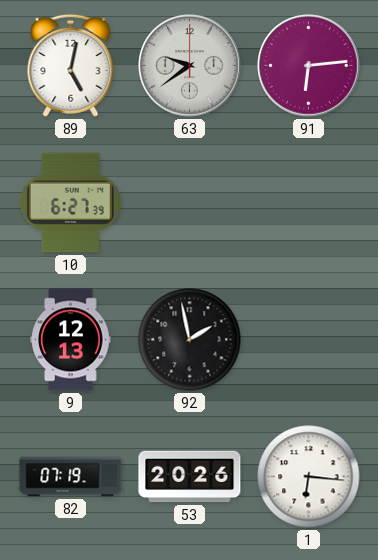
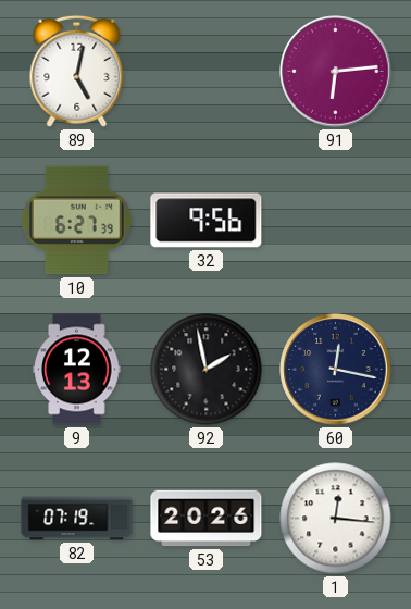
63: 9:39 -> none (190, 66)
32: none -> 9:56 (207, 221)
60: none -> 12:17 (336, 370)
1: 6:16 -> 12:16 (336, 519)
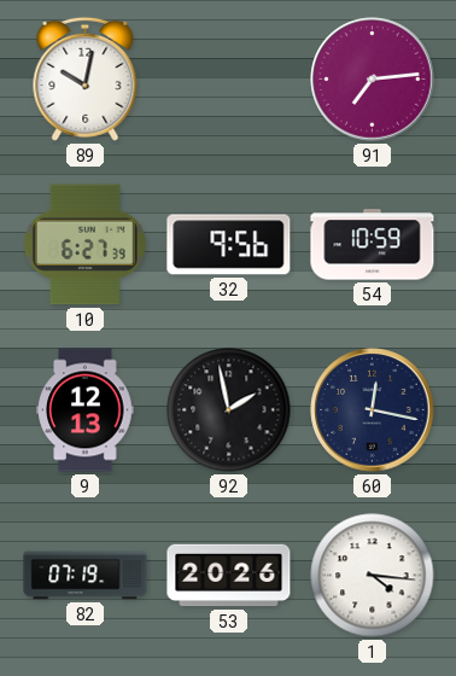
89: 5:02 -> 10:02 (86, 78)
91: 6:14 -> 7:14 (373, 80)
54: none -> 10:59 (373, 245)
1: 12:16 -> 4:16 (373, 576)
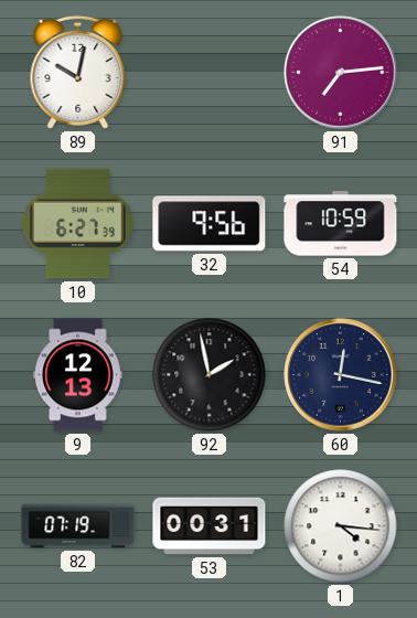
53: 20:26 -> 00:31 (210, 526)
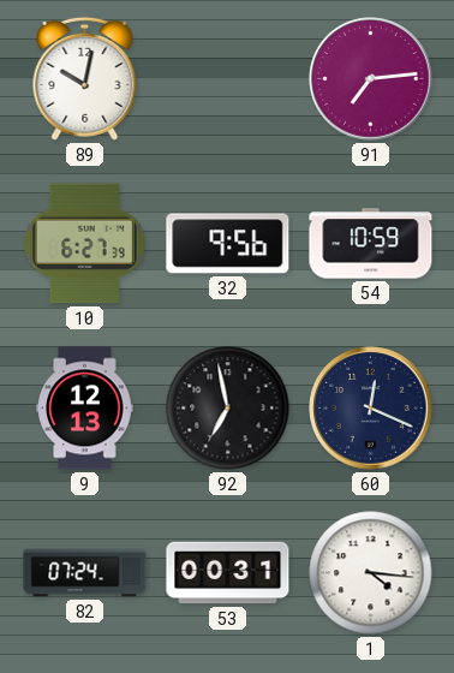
92: 1:58 -> 6:58 (228, 409)
60: 12:17 -> 12:19 (371, 409)
82: 07:19 -> 07:24 (85, 573)
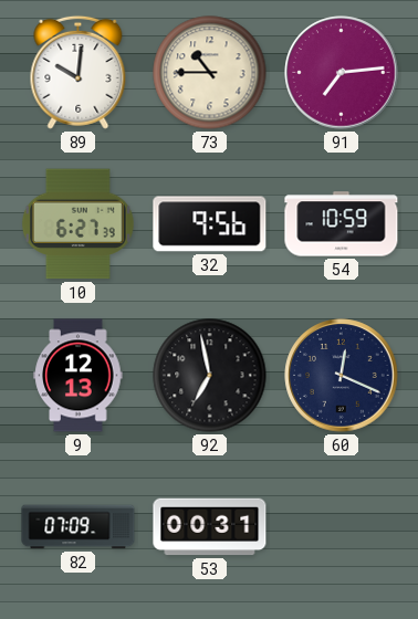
89: 10:02 -> 10:01 (79, 72)
73: none -> 10:45 (210, 73)
82: 07:24 -> 07:09 (79, 527)
1: 4:16 -> none (371, 573)
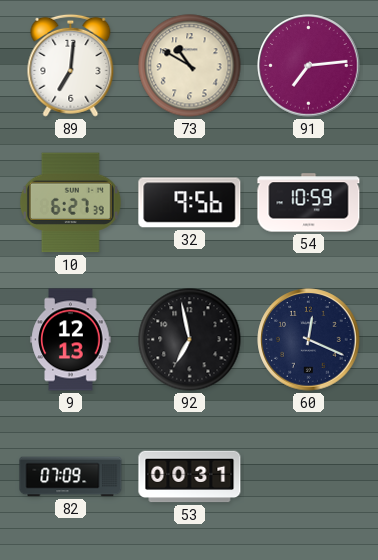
89: 10:01 -> 7:01 (71, 65)
73: 10:45 -> 10:50 (190, 66)
